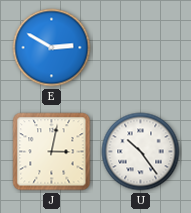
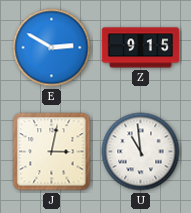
Z: none -> 9:15 (141, 48)
U: 10:24 -> 10:59 (141, 152)
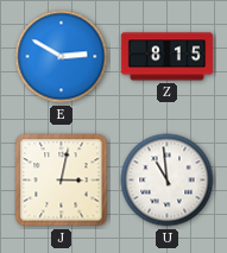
Z: 9:15 -> 8:15 (168, 57)
